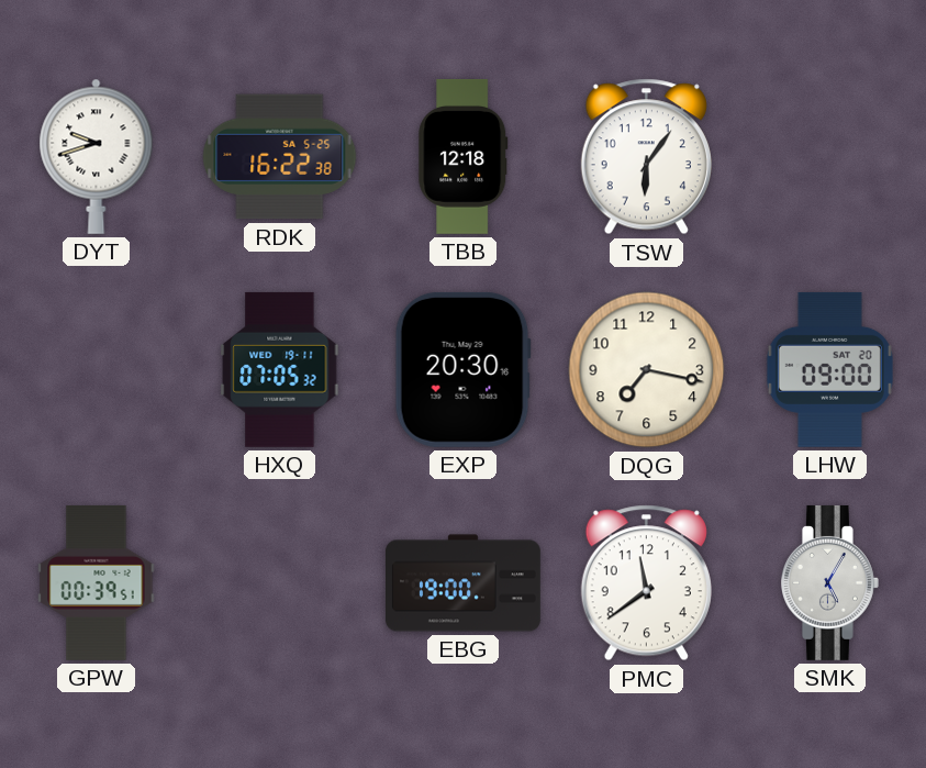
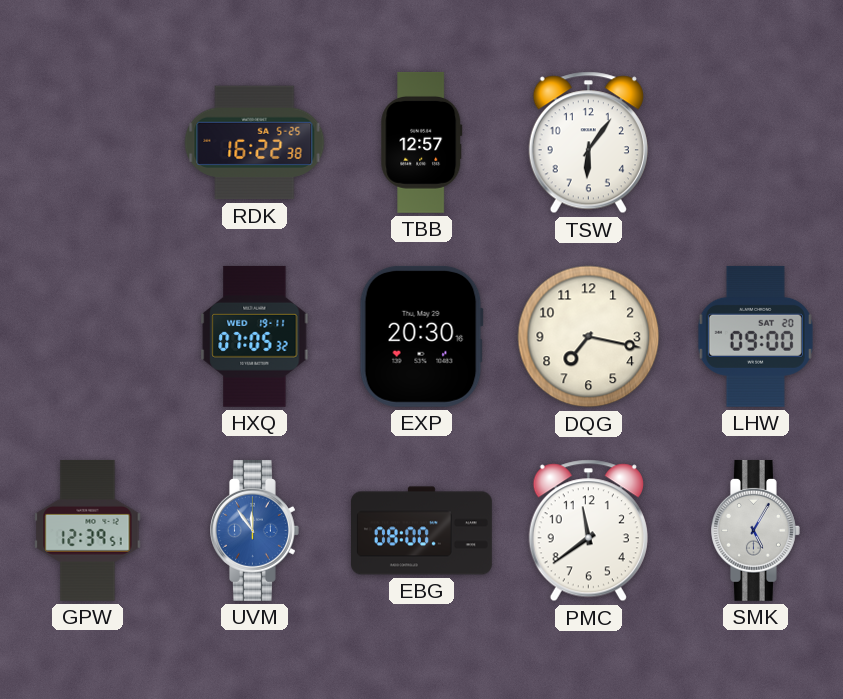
DYT: 9:42 -> none (97, 156)
TBB: 12:18 -> 12:57 (422, 142)
GPW: 00:39 -> 12:39 (88, 530)
UVM: none -> 11:54 (255, 530)
EBG: 19:00 -> 08:00 (422, 531)
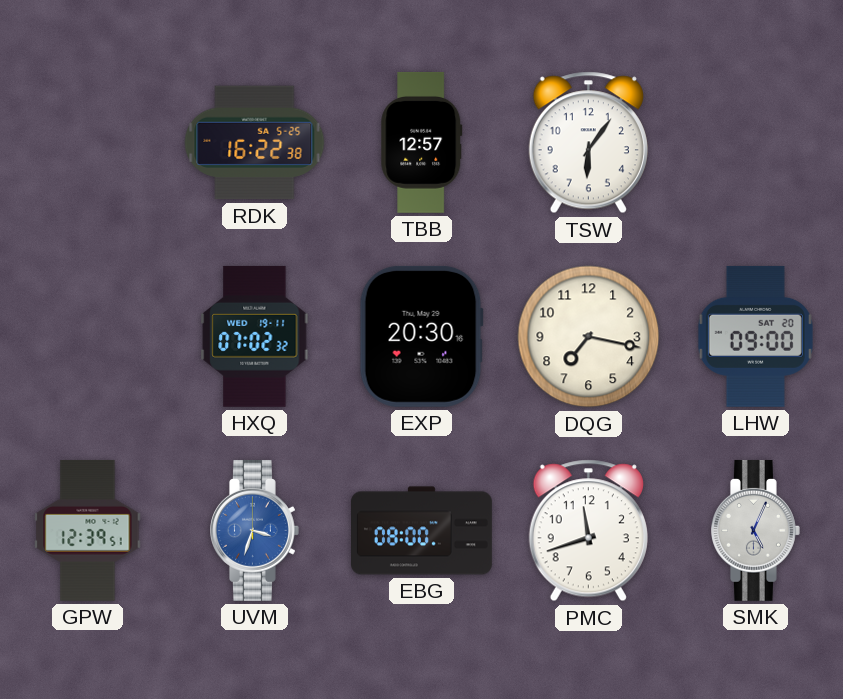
HXQ: 07:05 -> 07:02 (255, 336)
UVM: 11:54 -> 3:33 (255, 530)
PMC: 11:39 -> 11:42 (588, 531)
SMK: 5:05 -> 5:04 (756, 530)
